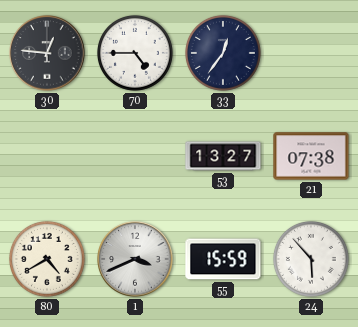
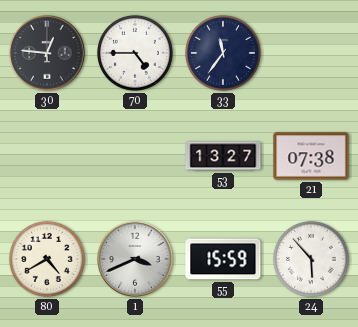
33: 12:36 -> 11:36 (223, 53)
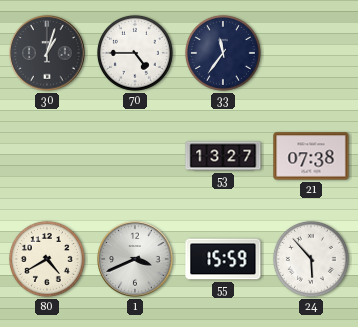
30: 12:46 -> 1:03 (47, 53)
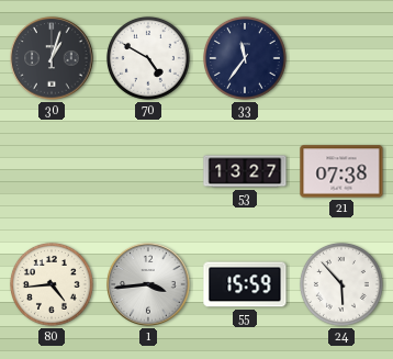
70: 4:45 -> 4:50 (148, 58)
80: 4:40 -> 4:44 (52, 284)
1: 3:41 -> 3:44 (148, 284)
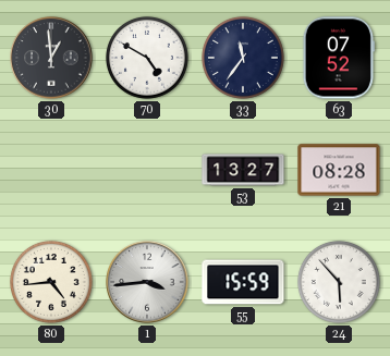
30: 1:03 -> 12:59 (51, 58)
63: none -> 07:52 (339, 58)
21: 07:38 -> 08:28 (339, 170)
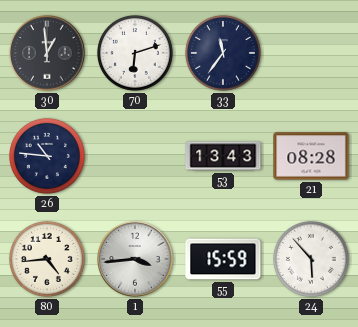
70: 4:50 -> 6:12 (135, 53)
63: 07:52 -> none (339, 58)
26: none -> 10:46 (47, 156)
53: 13:27 -> 13:43 (223, 156)
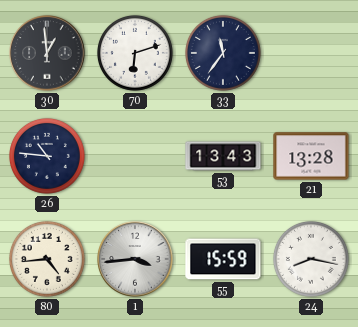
21: 08:28 -> 13:28 (311, 156)
24: 5:53 -> 8:17 (311, 259)
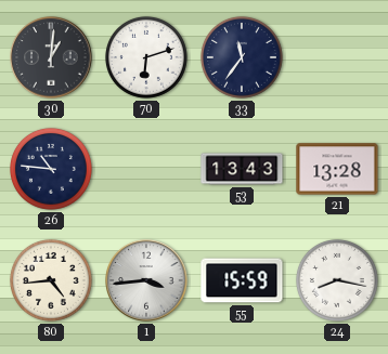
30: 12:59 -> 1:01 (51, 57)
